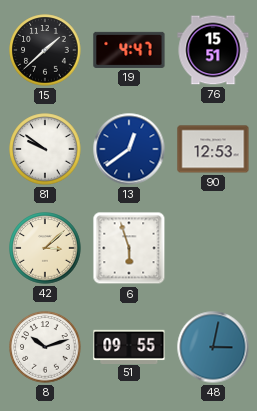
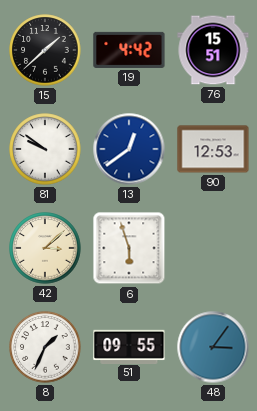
19: 4:47 -> 4:42 (129, 50)
8: 10:12 -> 1:34 (45, 347)
48: 3:02 -> 3:06 (213, 347)
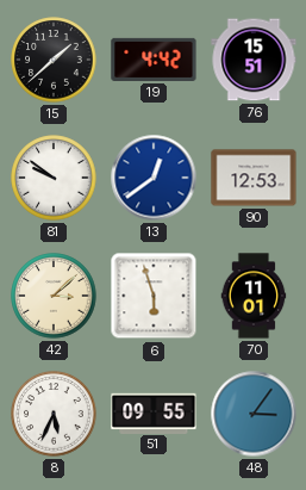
70: none -> 11:01 (254, 296)
8: 1:34 -> 5:34 (54, 414)
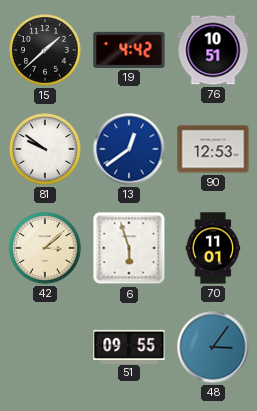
76: 15:51 -> 10:51 (213, 50)
8: 5:34 -> none (54, 414)
